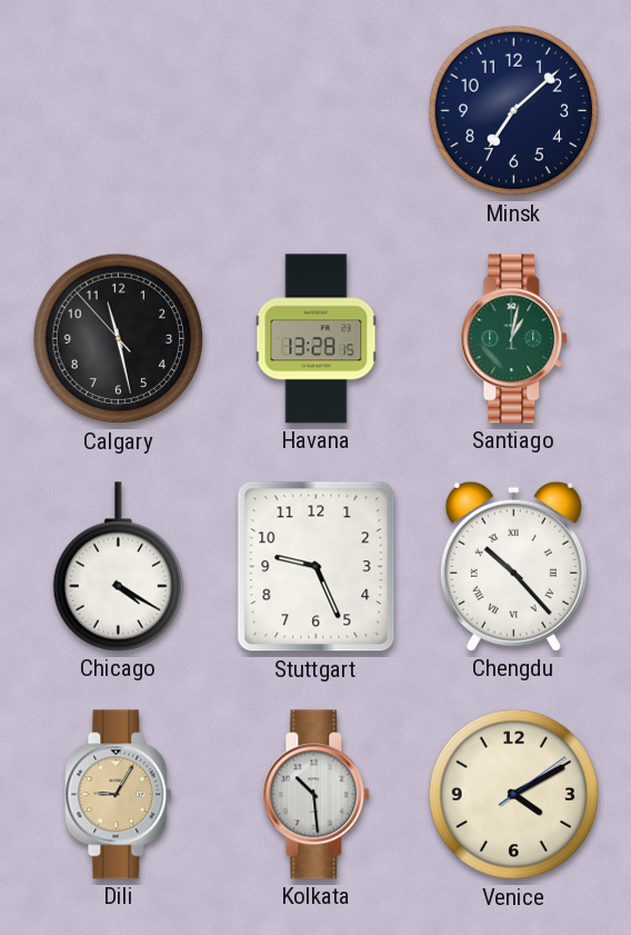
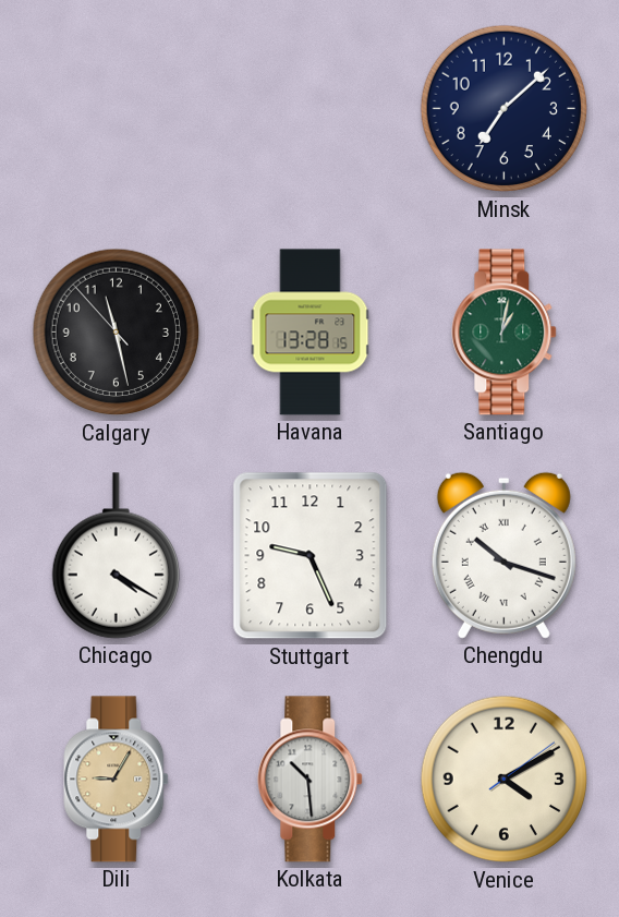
Chengdu: 10:23 -> 10:18 (503, 555)
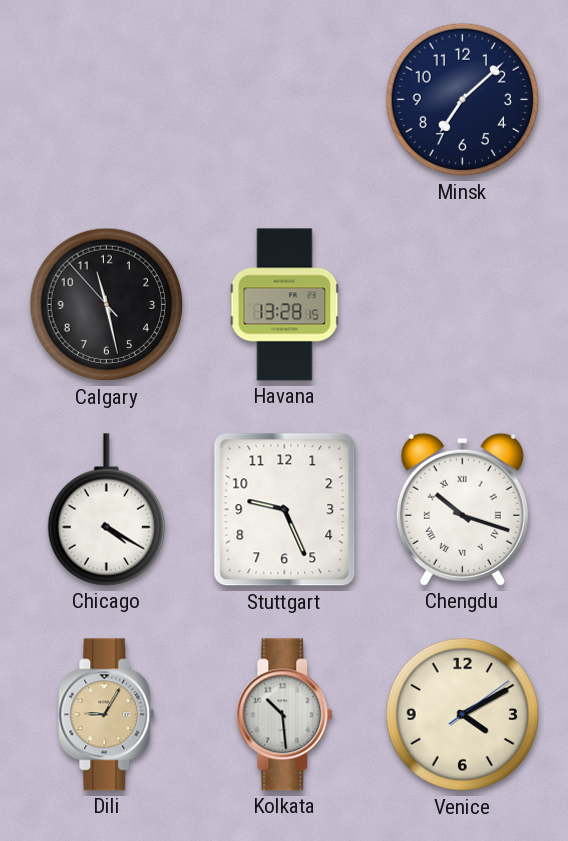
Santiago: 1:02 -> none (505, 333)
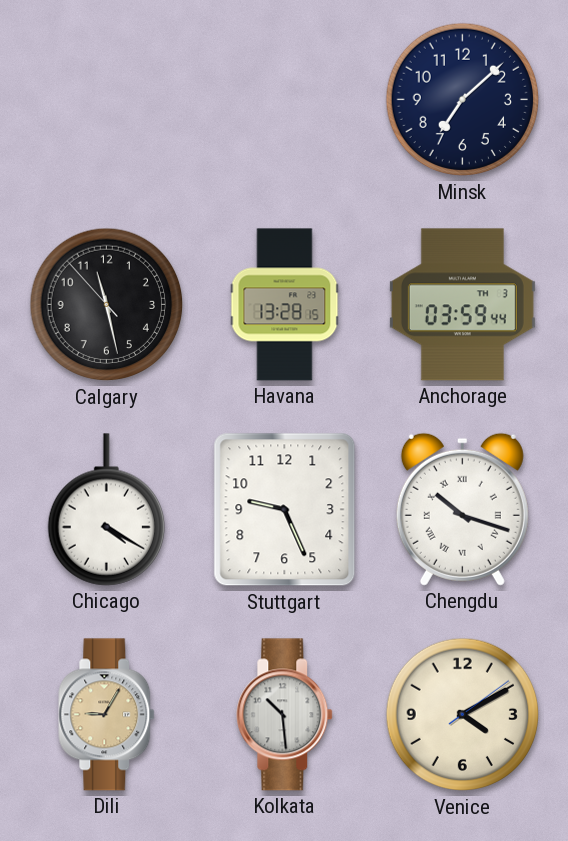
Anchorage: none -> 03:59 (462, 305)
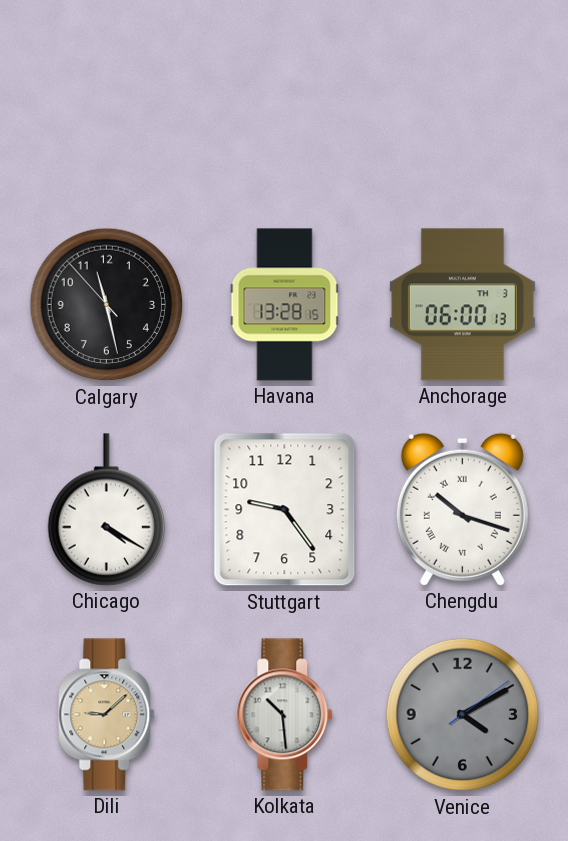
Minsk: 7:08 -> none (463, 100)
Anchorage: 03:59 -> 06:00 (462, 305)
Stuttgart: 9:26 -> 9:24 (285, 510)
Dili: 9:05 -> 9:08 (107, 715)
Venice dial: cream -> grey (463, 715)
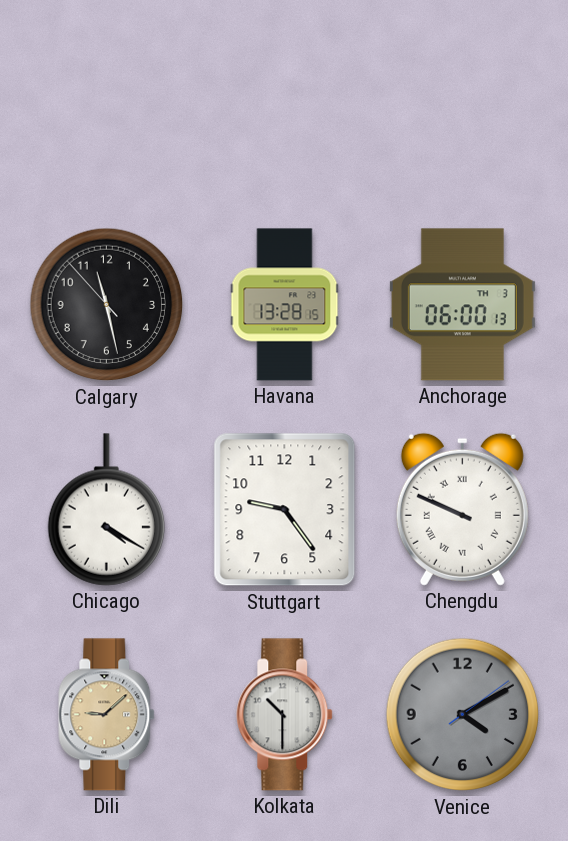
Chengdu: 10:18 -> 9:49 (462, 509)
Kolkata: 10:29 -> 10:30 (285, 715)
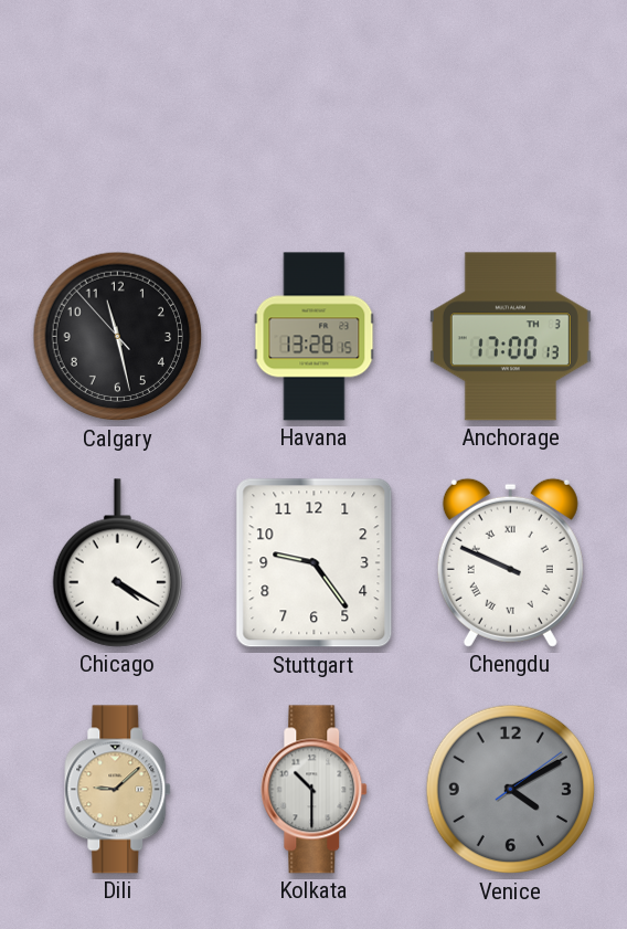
Anchorage: 06:00 -> 17:00 (510, 337)
